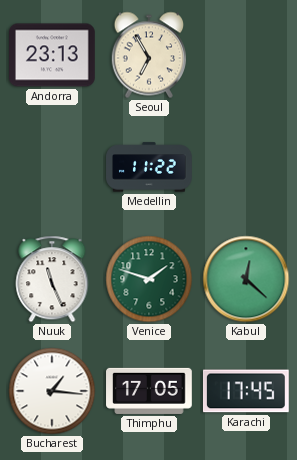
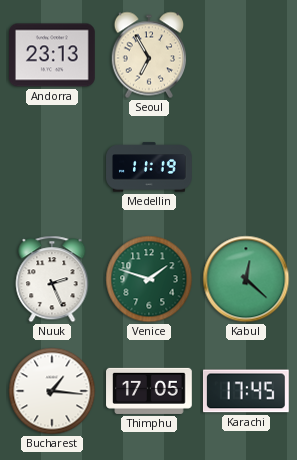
Medellin: 11:22 -> 11:19 (149, 167)
Nuuk: 11:26 -> 2:26 (52, 279)
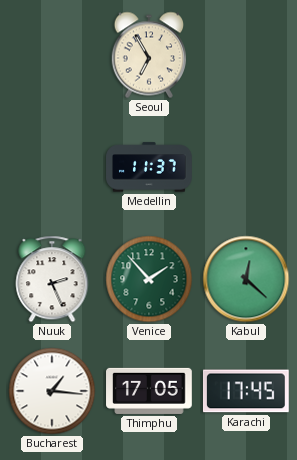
Andorra: 23:13 -> none (53, 55)
Medellin: 11:19 -> 11:37 (149, 167)
Venice: 1:48 -> 1:53 (149, 279)
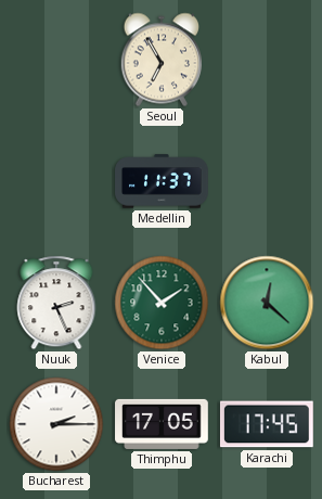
Bucharest: 1:16 -> 2:15 (56, 424)
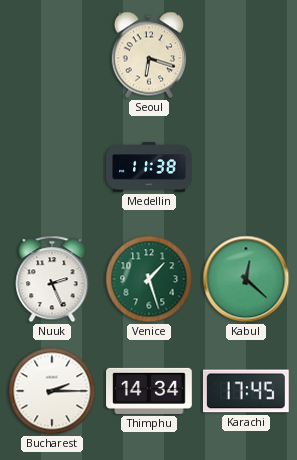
Seoul: 6:55 -> 6:18 (148, 55)
Medellin: 11:37 -> 11:38 (149, 167)
Venice: 1:53 -> 1:27 (149, 279)
Thimphu: 17:05 -> 14:34 (149, 391)
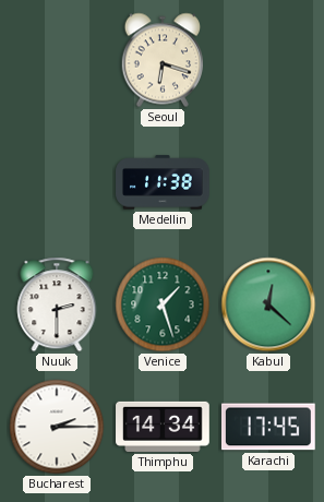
Nuuk: 2:26 -> 2:30 (57, 304)
